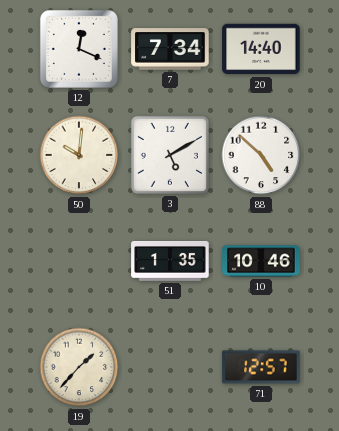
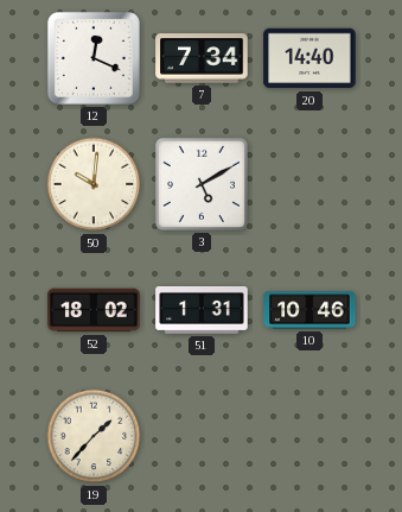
88: 4:52 -> none (261, 155)
52: none -> 18:02 (94, 310)
51: 1:35 -> 1:31 (202, 311)
71: 12:57 -> none (261, 367)
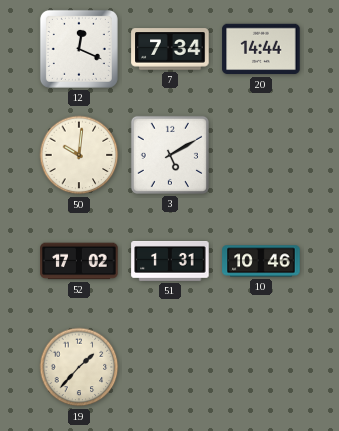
20: 14:40 -> 14:44 (261, 49)
52: 18:02 -> 17:02 (79, 261)
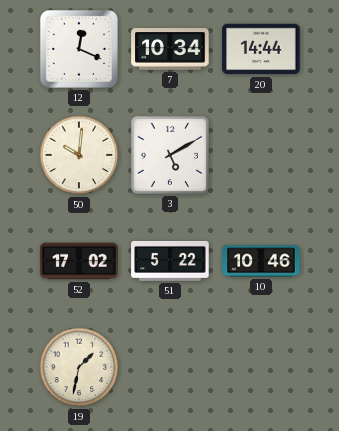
7: 7:34 -> 10:34 (170, 49)
51: 1:31 -> 5:22 (170, 262)
19: 1:37 -> 1:32 (79, 367)
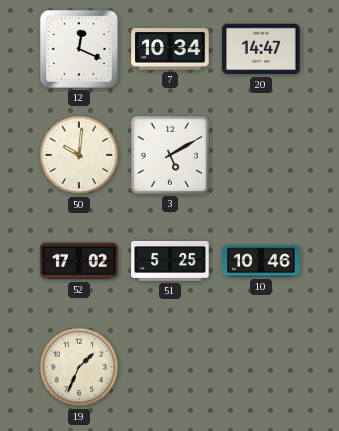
20: 14:44 -> 14:47 (261, 49)
51: 5:22 -> 5:25 (170, 262)
19: 1:32 -> 1:34 (79, 367)
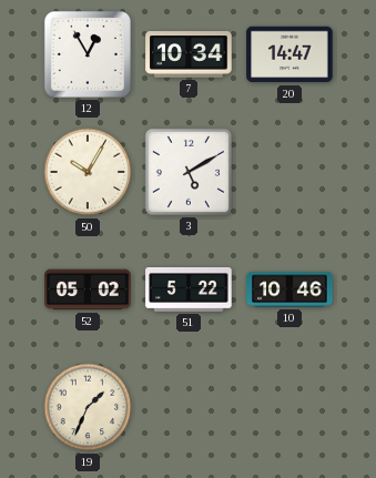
12: 12:19 -> 12:55 (88, 54)
50: 10:01 -> 10:05 (88, 172)
52: 17:02 -> 05:02 (88, 289)
51: 5:25 -> 5:22 (189, 291)
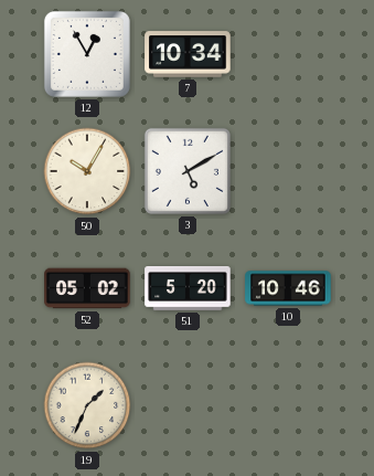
20: 14:47 -> none (289, 54)
51: 5:22 -> 5:20 (188, 289)
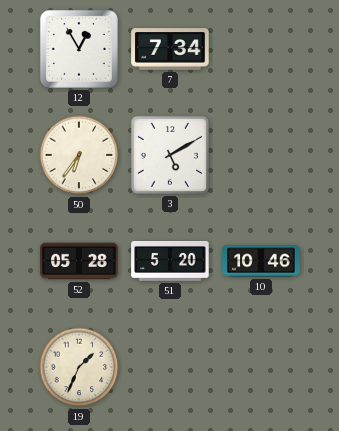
7: 10:34 -> 7:34 (170, 49)
50: 10:05 -> 6:36 (79, 155)
52: 05:02 -> 05:28 (79, 261)
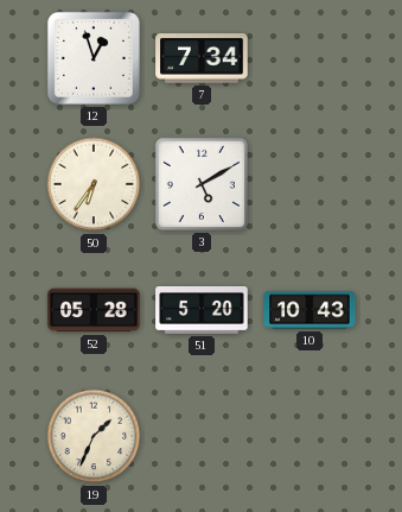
12: 12:55 -> 12:57 (94, 58)
10: 10:46 -> 10:43 (310, 310)
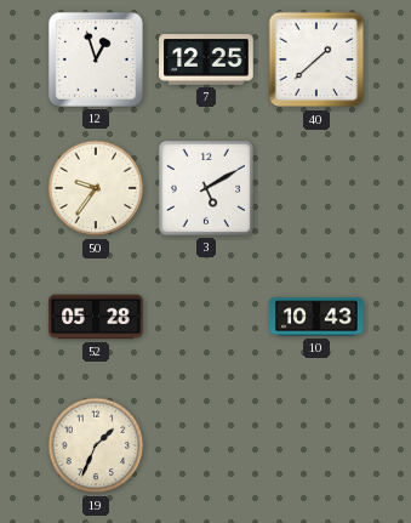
7: 7:34 -> 12:25 (206, 59)
40: none -> 1:38 (316, 59)
50: 6:36 -> 9:36 (96, 188)
51: 5:20 -> none (202, 311)
